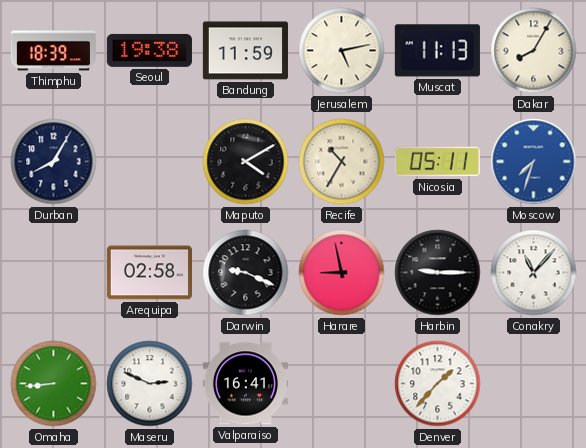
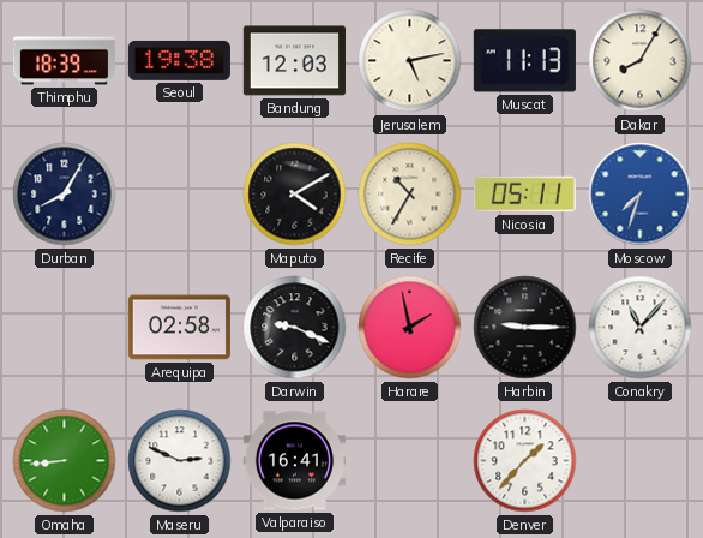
Bandung: 11:59 -> 12:03 (294, 61)
Harare: 8:58 -> 1:58 (410, 328)
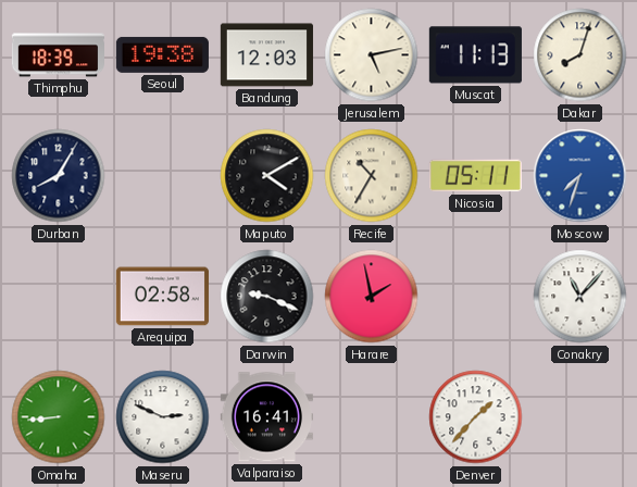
Dakar: 8:05 -> 8:03 (580, 55)
Harbin: 9:15 -> none (525, 328)
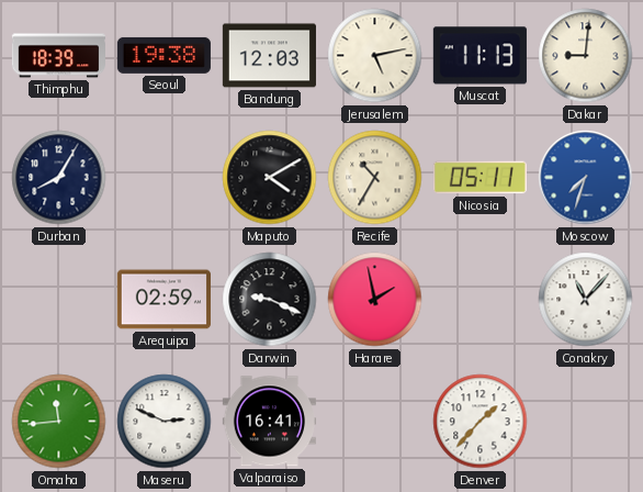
Dakar: 8:03 -> 9:01 (586, 56)
Arequipa: 02:58 -> 02:59 (163, 300)
Omaha: 8:44 -> 11:44 (59, 422)
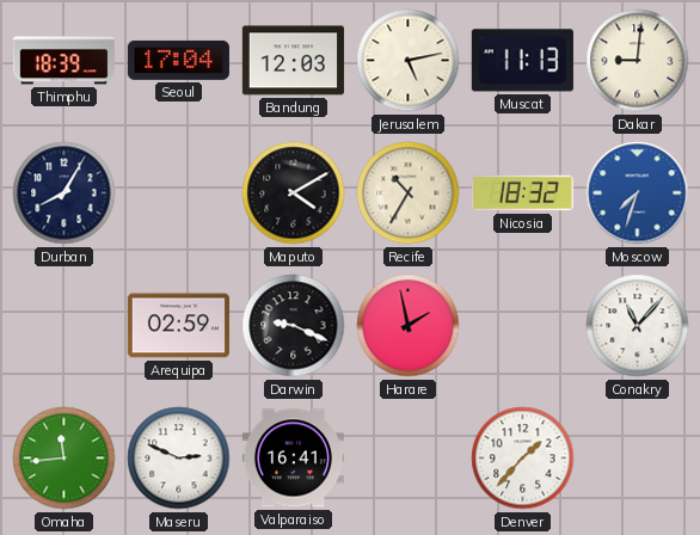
Seoul: 19:38 -> 17:04 (178, 60)
Nicosia: 05:11 -> 18:32 (522, 193)
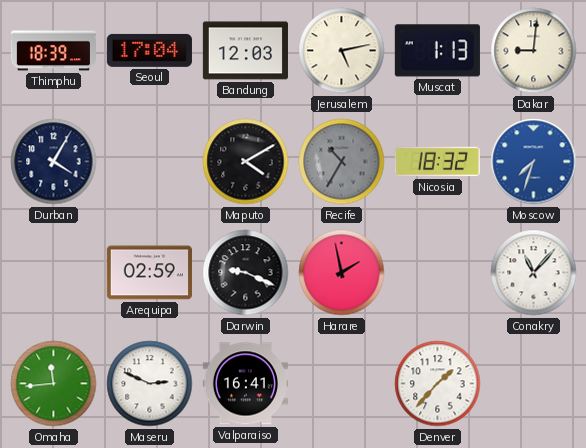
Muscat: 11:13 -> 1:13 (437, 51)
Durban: 8:05 -> 4:05 (54, 162)
Recife dial: cream -> grey (342, 162)
